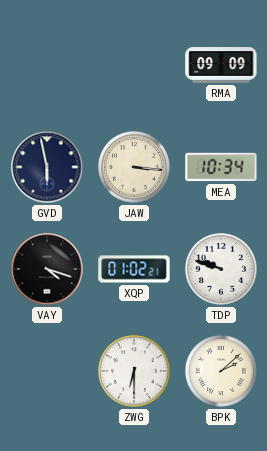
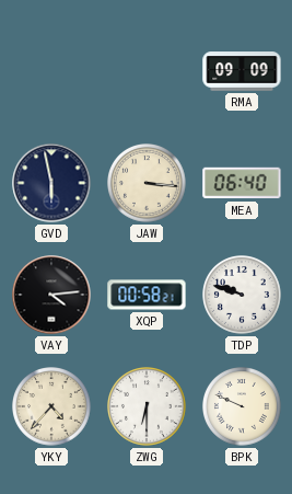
MEA: 10:34 -> 06:40 (242, 183)
VAY: 4:18 -> 4:14 (51, 295)
XQP: 01:02 -> 00:58 (147, 295)
YKY: none -> 4:37 (52, 407)
BPK: 2:08 -> 9:49 (243, 407)
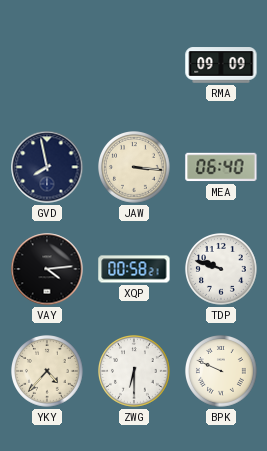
GVD: 5:58 -> 7:58 (47, 167)
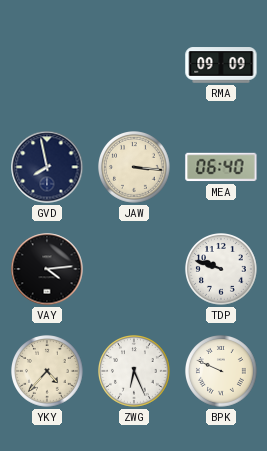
XQP: 00:58 -> none (134, 269)
ZWG: 6:30 -> 6:26 (135, 372)
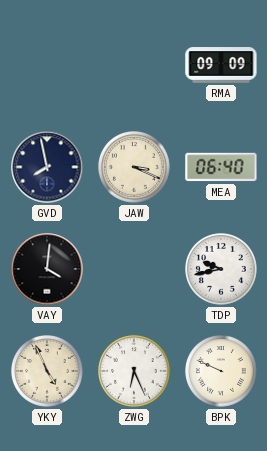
JAW: 3:16 -> 3:19 (135, 168)
VAY: 4:14 -> 4:01 (47, 269)
TDP: 9:48 -> 9:43 (222, 270)
YKY: 4:37 -> 4:56 (48, 372)
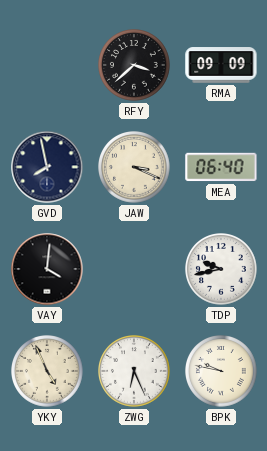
RFY: none -> 3:38 (135, 66)
BPK: 9:49 -> 9:47 (222, 372)
